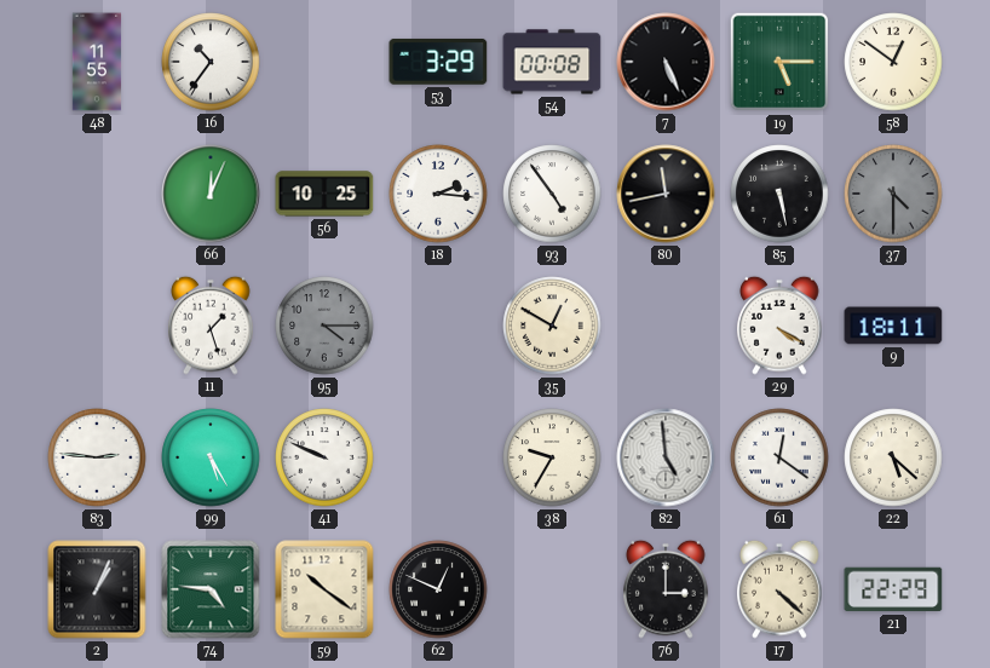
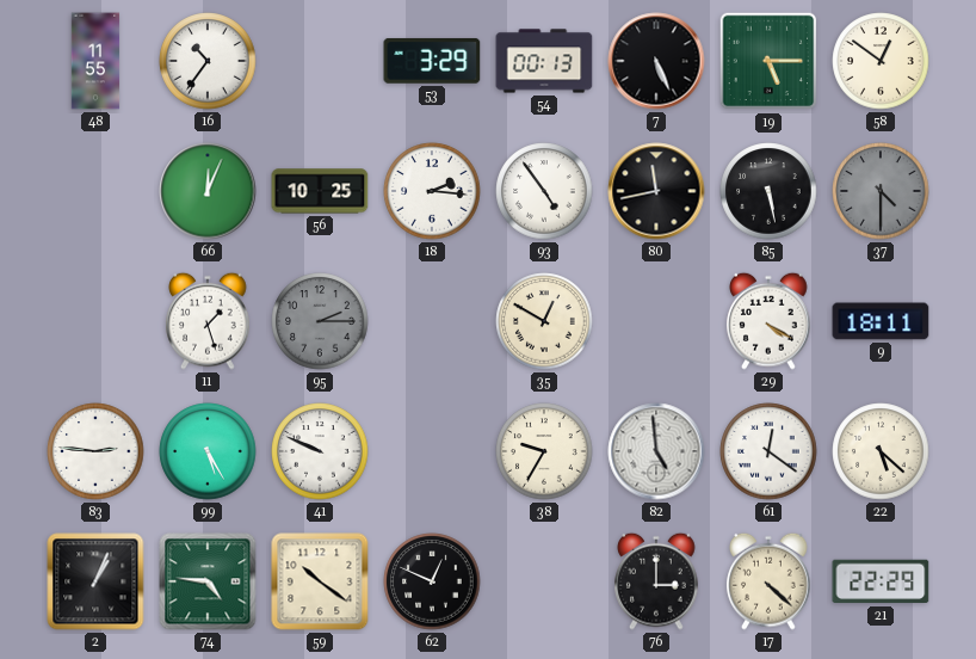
54: 00:08 -> 00:13 (544, 61)
95: 4:15 -> 2:15 (320, 321)
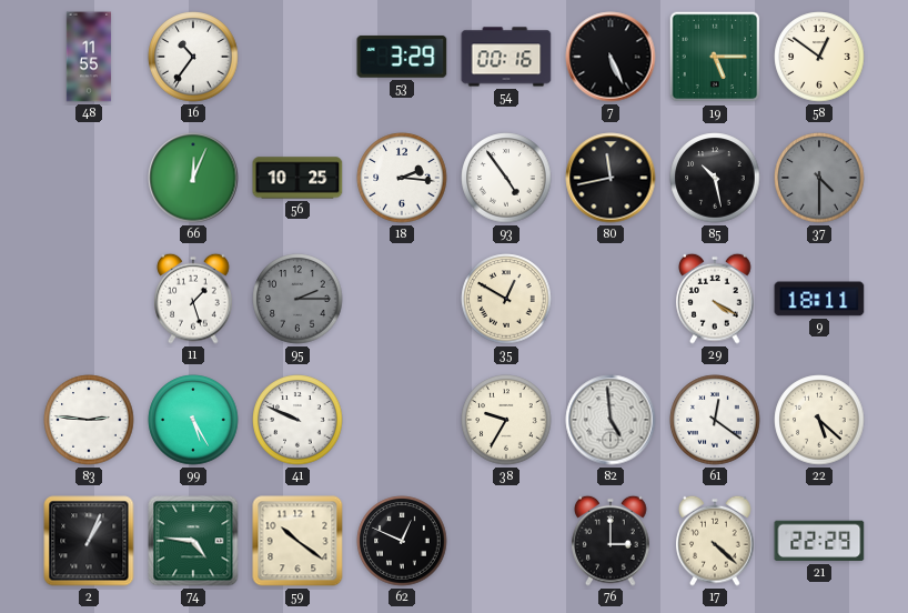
54: 00:13 -> 00:16 (506, 57)
85: 5:28 -> 10:28 (715, 178)
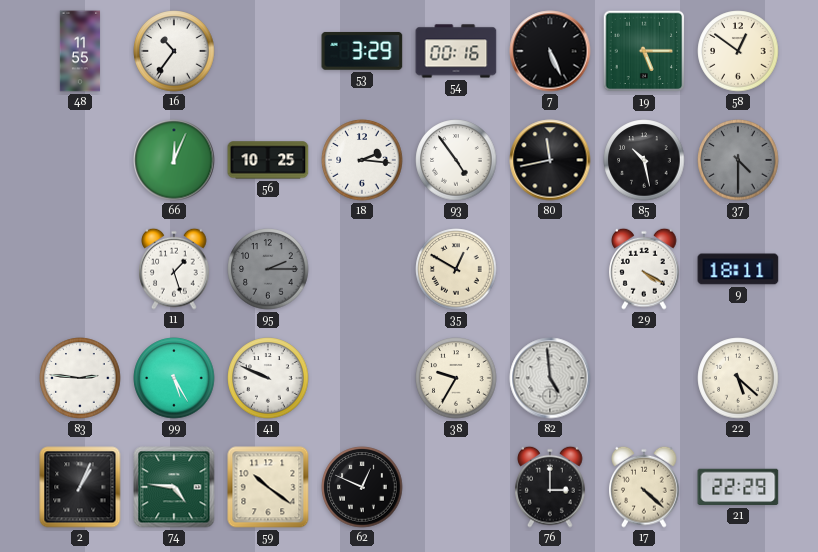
61: 12:21 -> none (715, 420)
